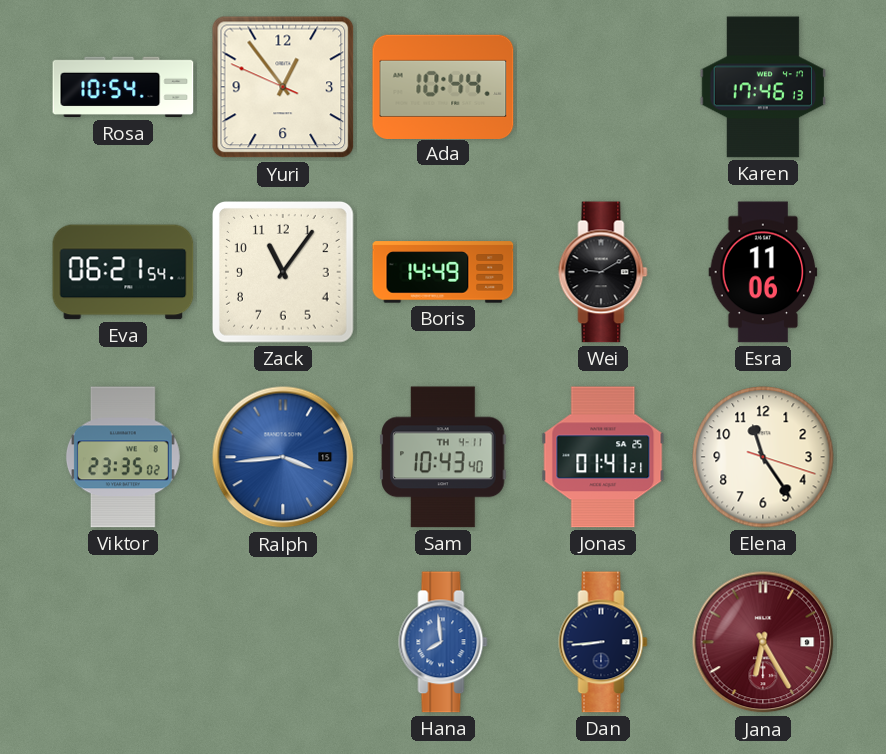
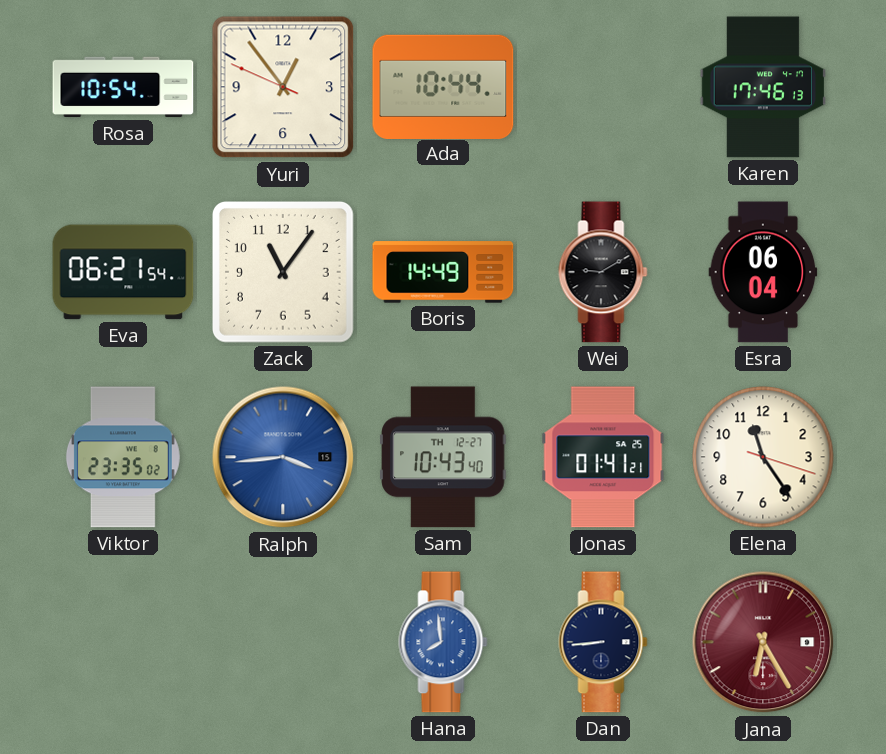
Esra: 11:06 -> 06:04 (763, 272)
Sam date: TH 4-11 -> TH 12-27 (443, 457)
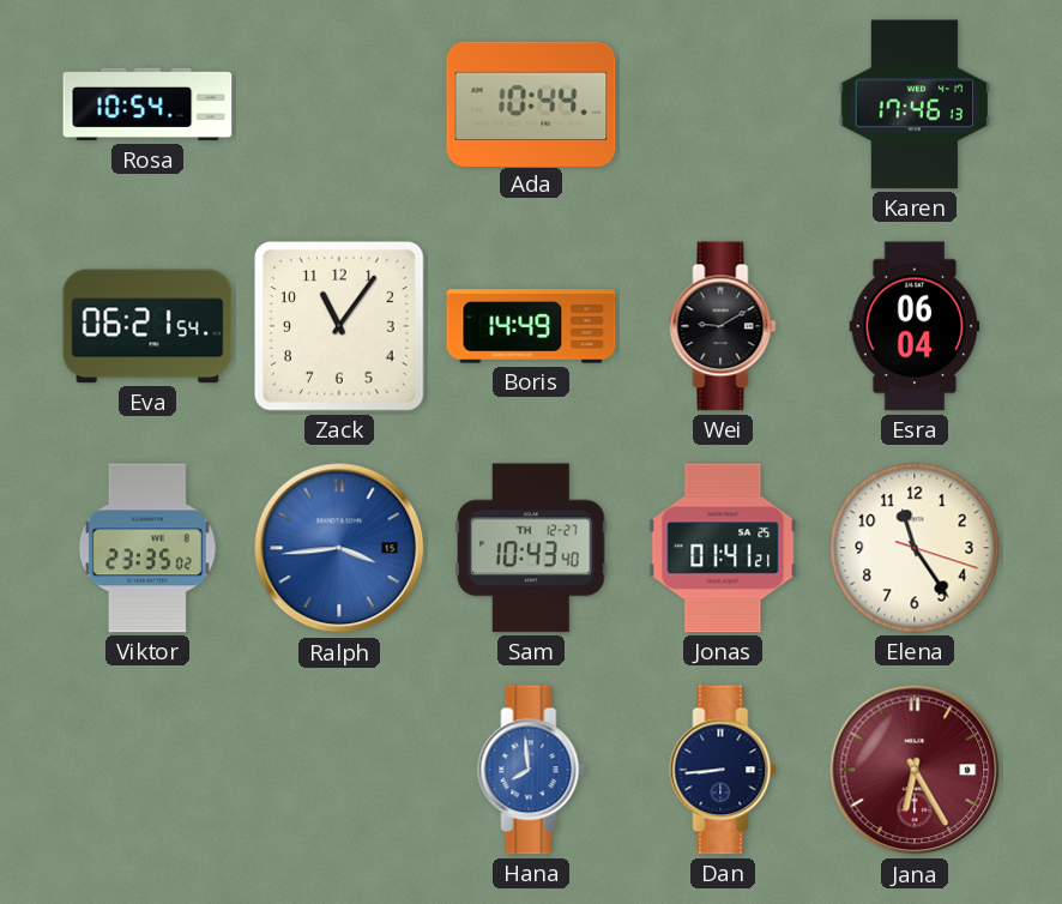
Yuri: 12:53 -> none (283, 87)
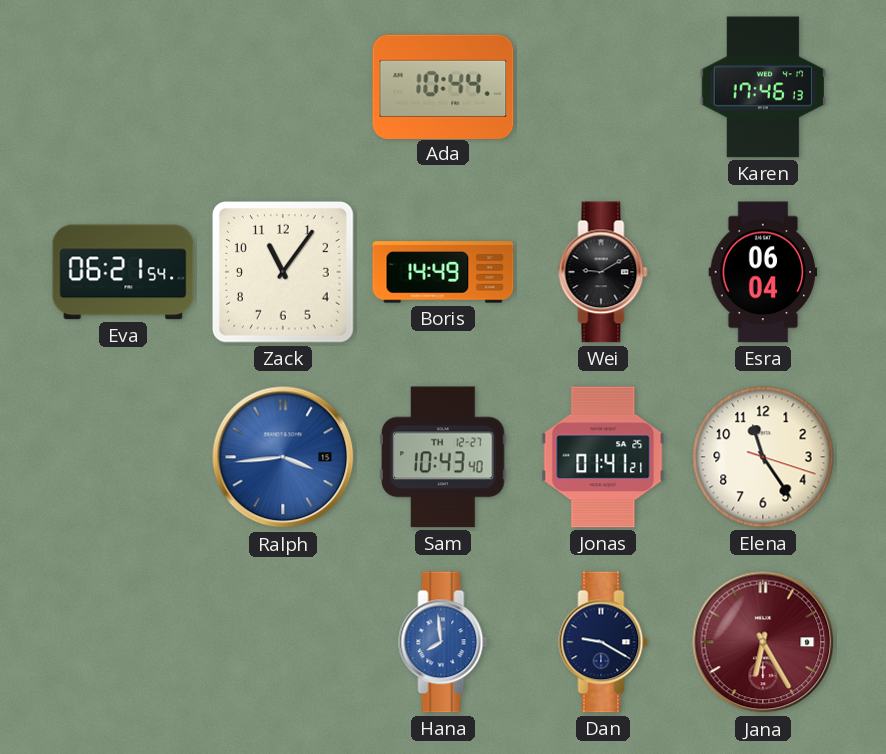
Rosa: 10:54 -> none (147, 104)
Viktor: 23:35 -> none (147, 548)
Dan: 8:44 -> 9:20 (603, 642)
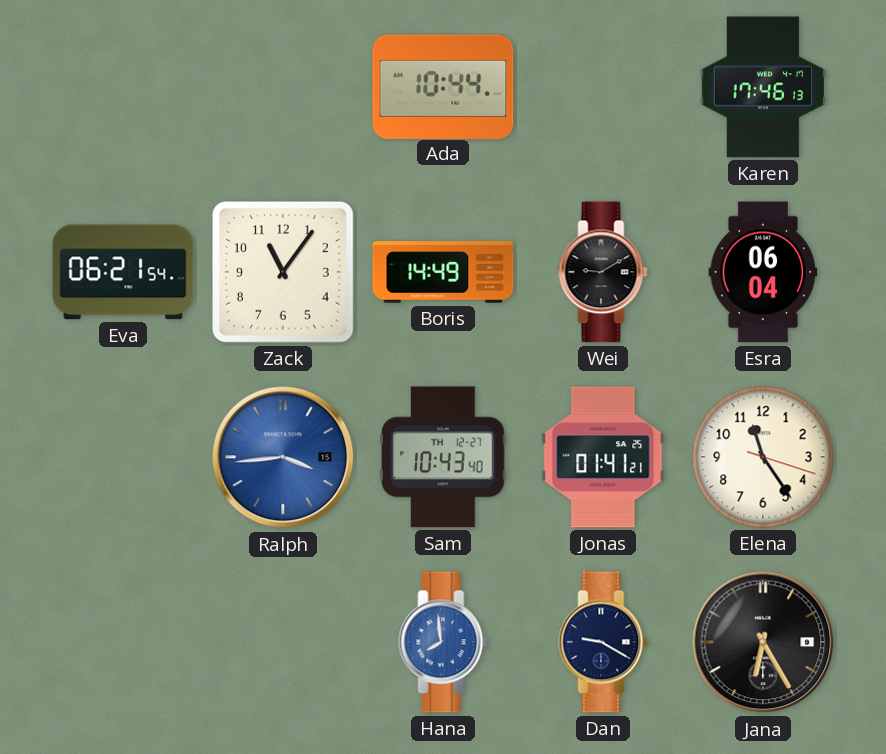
Jana dial: burgundy -> black (763, 642)
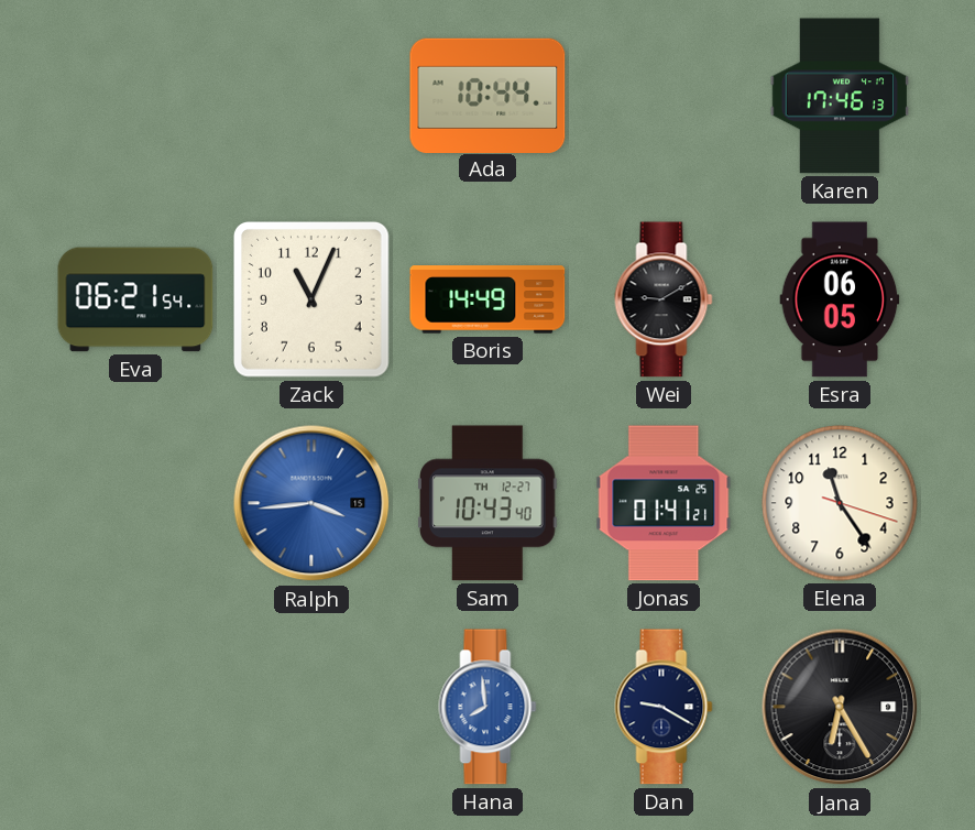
Zack: 11:06 -> 11:04 (313, 301)
Esra: 06:04 -> 06:05 (840, 299)
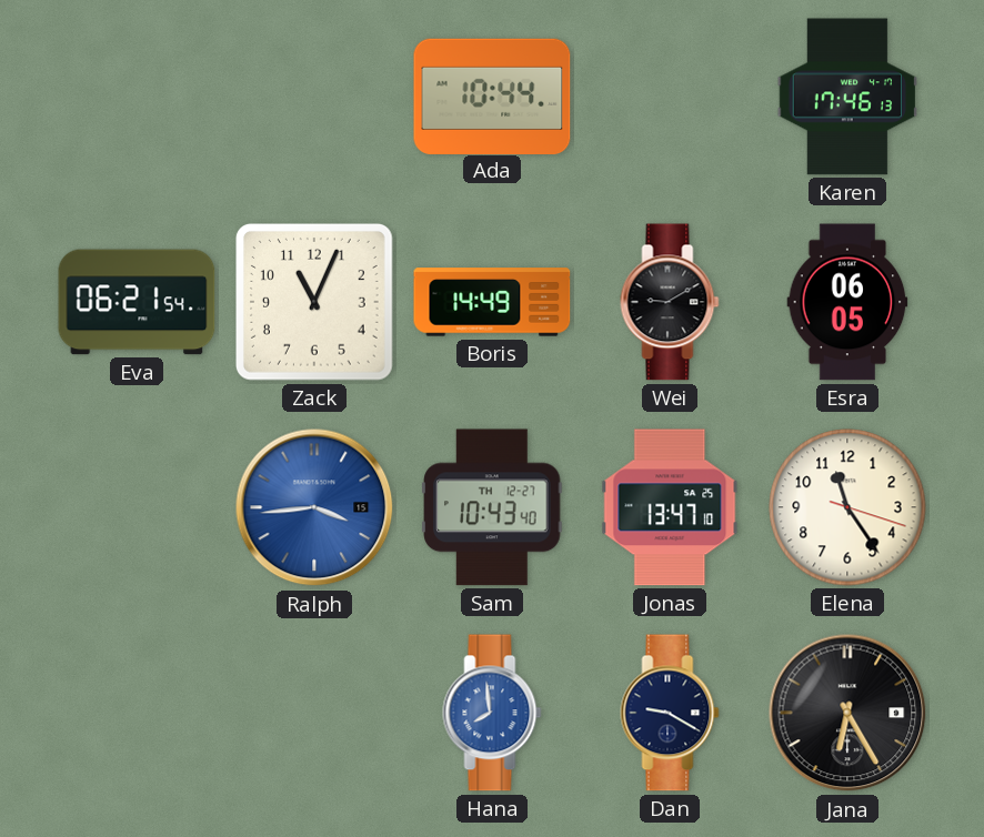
Jonas: 01:41 -> 13:47 (670, 507)
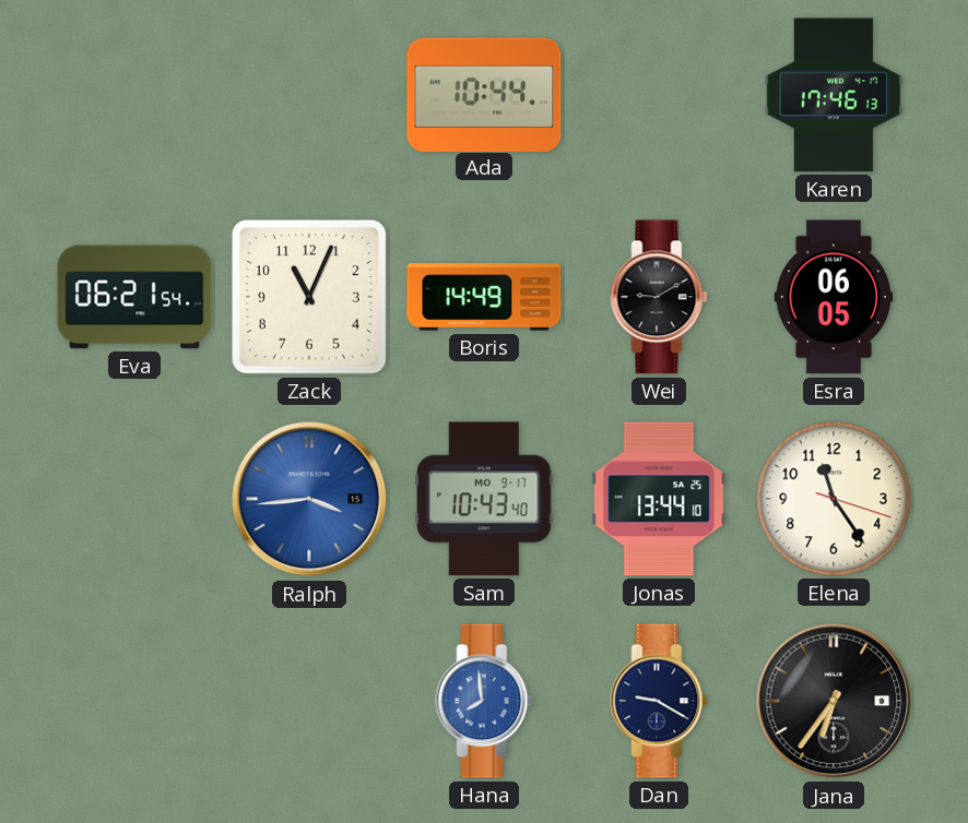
Sam date: TH 12-27 -> MO 9-17 (484, 499)
Jonas: 13:47 -> 13:44 (659, 499)
Jana: 6:25 -> 6:36 (834, 701)
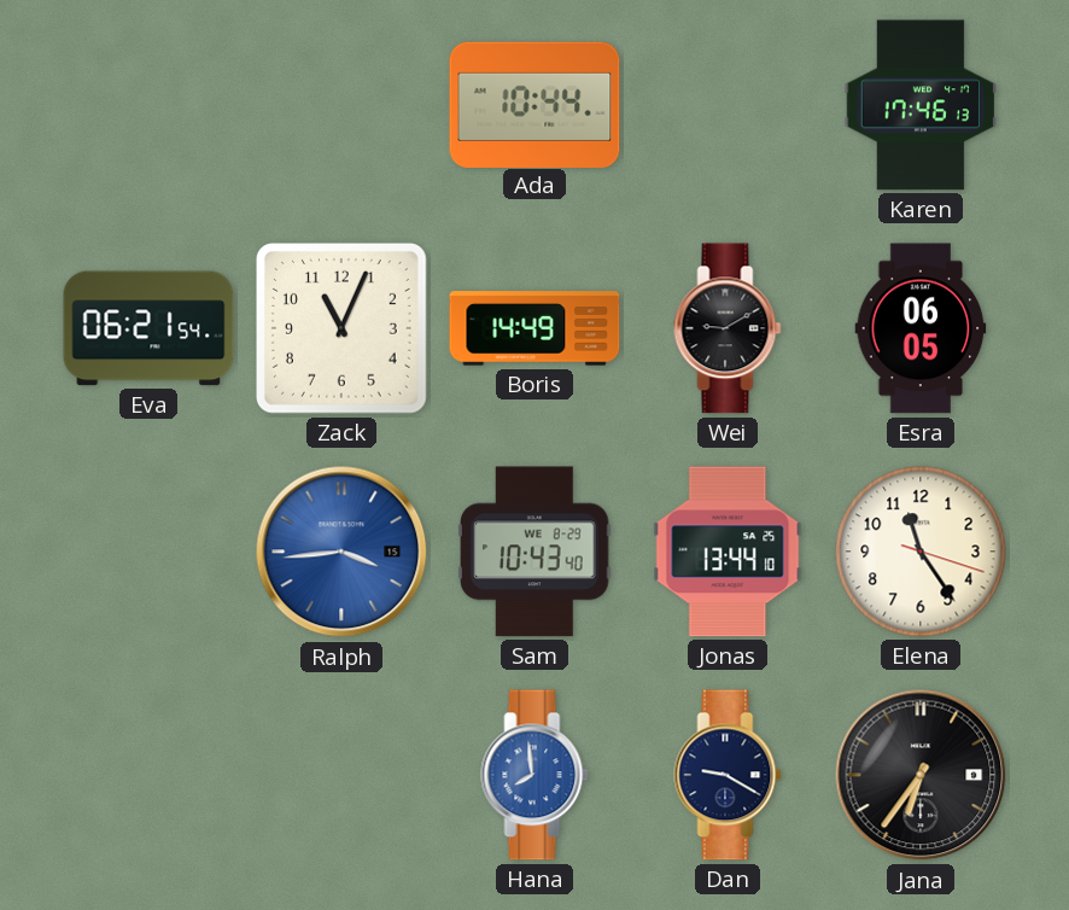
Sam date: MO 9-17 -> WE 8-29 (534, 552)
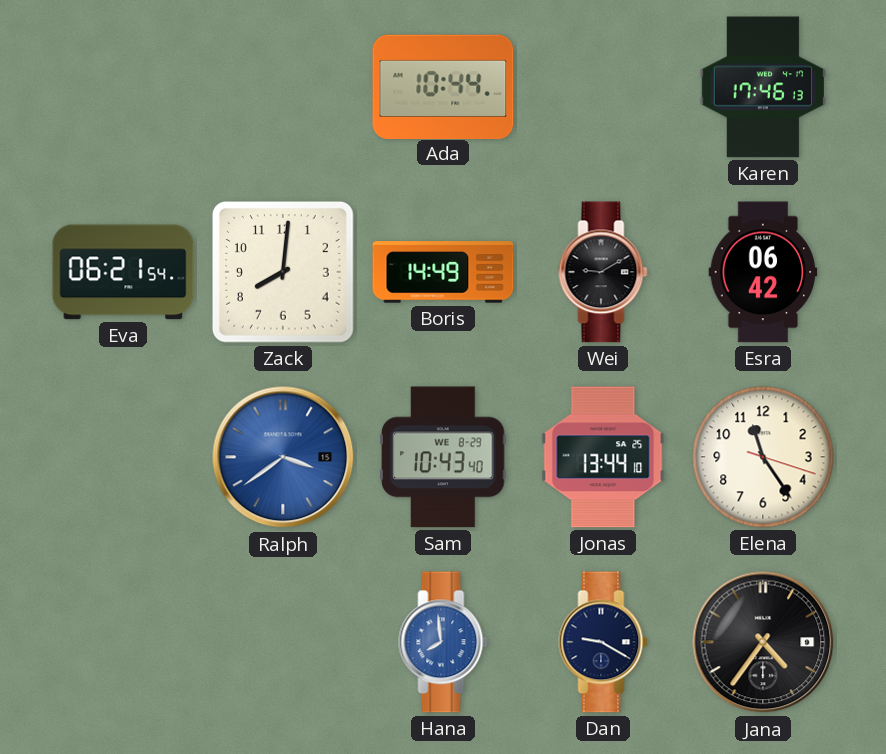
Zack: 11:04 -> 8:01 (284, 273)
Esra: 06:05 -> 06:42 (763, 272)
Ralph: 3:44 -> 3:39 (283, 457)
Jana: 6:36 -> 4:36 (763, 642)
